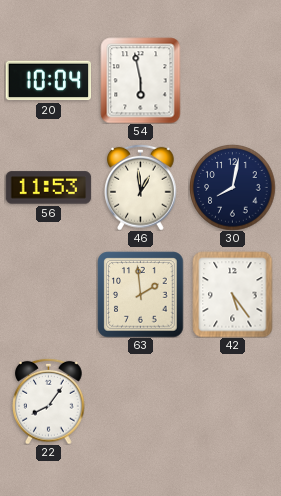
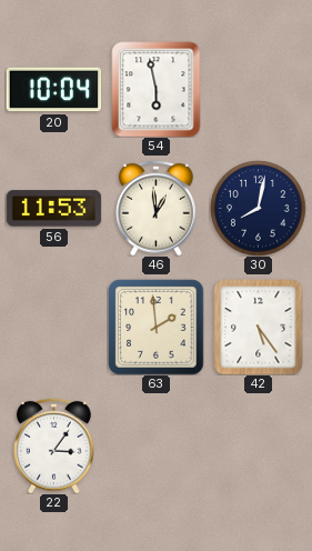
22: 8:06 -> 3:06 (54, 445)
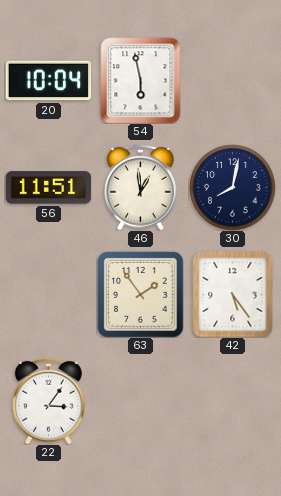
56: 11:53 -> 11:51 (48, 188)
63: 1:59 -> 1:54 (140, 294)
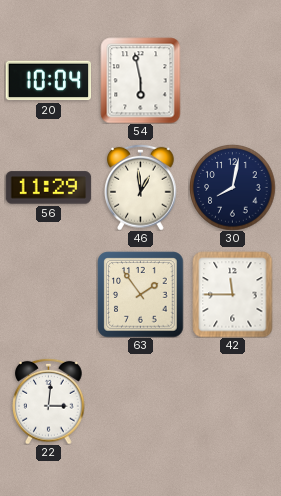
56: 11:51 -> 11:29 (48, 188)
42: 5:24 -> 11:45 (233, 294)
22: 3:06 -> 3:01 (49, 401)
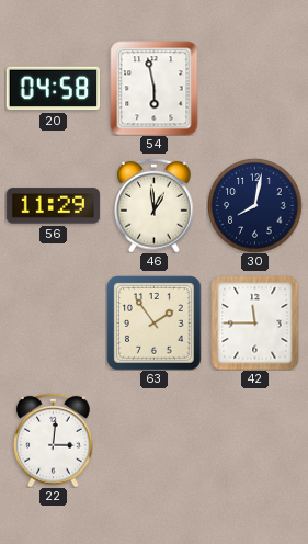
20: 10:04 -> 04:58 (53, 89)
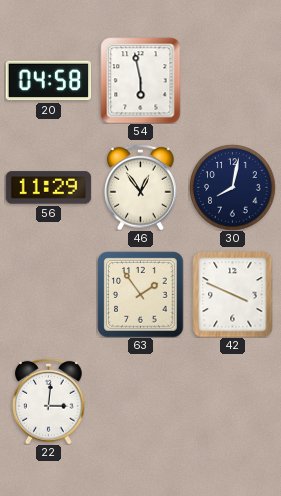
46: 12:59 -> 12:54 (141, 187)
42: 11:45 -> 3:49 (233, 294)
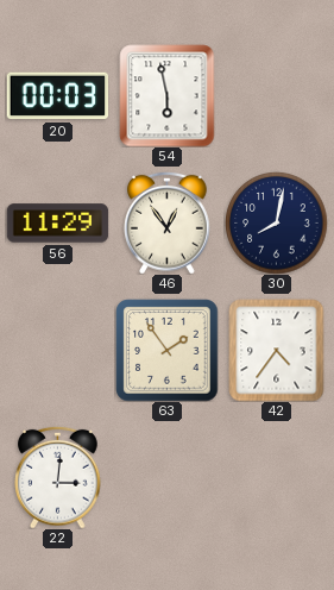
20: 04:58 -> 00:03 (57, 96)
42: 3:49 -> 4:36 (277, 350)
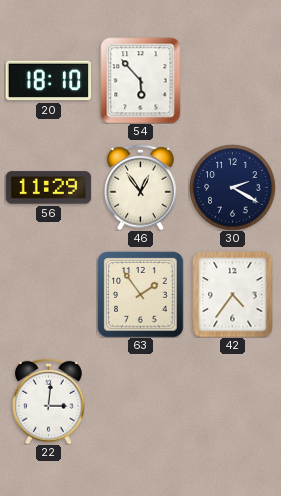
20: 00:03 -> 18:10 (48, 81)
54: 5:58 -> 5:53 (141, 80)
30: 8:02 -> 2:20 (232, 187)
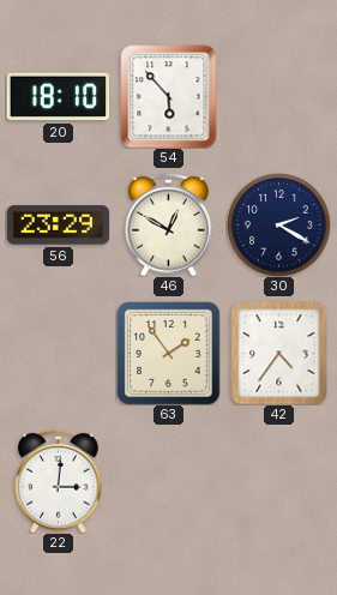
56: 11:29 -> 23:29 (58, 226)
46: 12:54 -> 12:50 (169, 224)
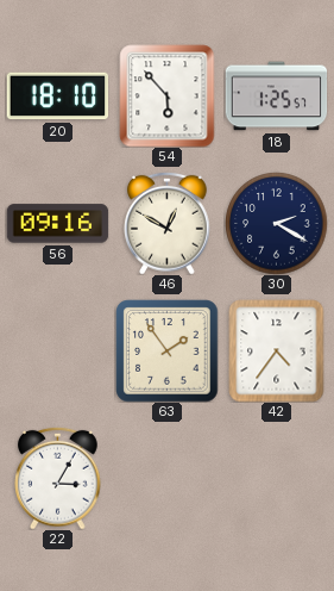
18: none -> 1:25 (276, 97)
56: 23:29 -> 09:16 (57, 224)
22: 3:01 -> 3:05 (58, 478)
